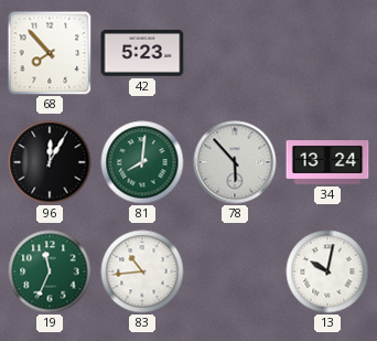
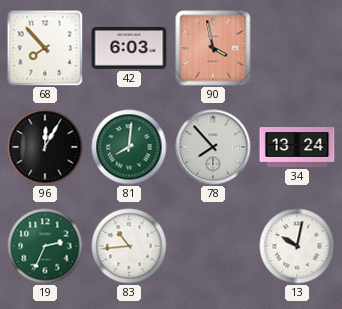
42: 5:23 -> 6:03 (129, 48)
90: none -> 3:58 (213, 48)
78: 5:53 -> 7:53 (213, 147)
19: 11:34 -> 2:34 (45, 246)
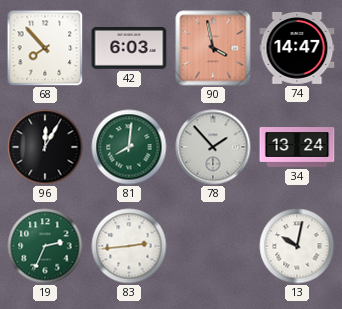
74: none -> 14:47 (297, 48)
78: 7:53 -> 1:53 (213, 147)
83: 10:44 -> 2:44 (129, 246)
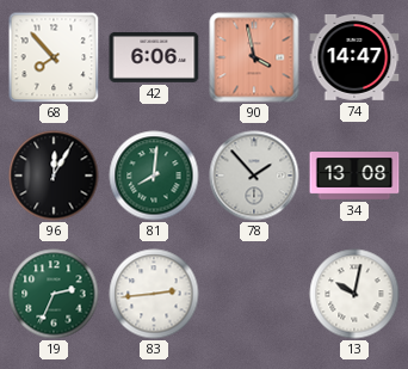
42: 6:03 -> 6:06 (154, 57)
34: 13:24 -> 13:08 (354, 176)
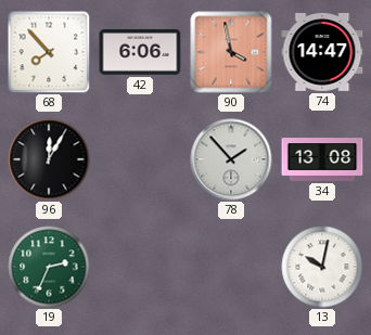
81: 8:01 -> none (154, 176)
83: 2:44 -> none (154, 294)
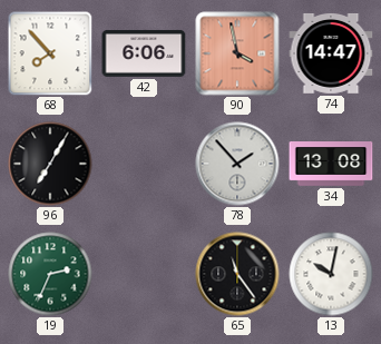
96: 12:05 -> 7:05 (50, 164)
65: none -> 11:24 (237, 274)
